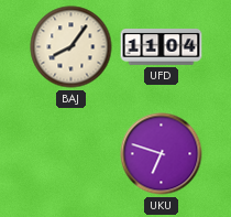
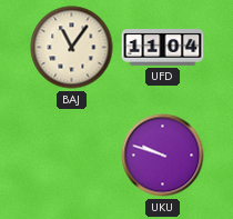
BAJ: 8:06 -> 11:06 (72, 48)
UKU: 6:48 -> 9:48 (163, 156)
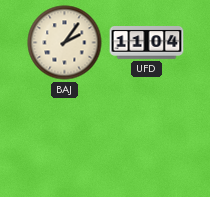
BAJ: 11:06 -> 2:06 (65, 43)
UKU: 9:48 -> none (163, 156)
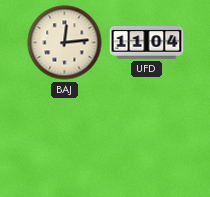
BAJ: 2:06 -> 12:14 (65, 43)
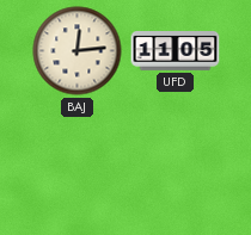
UFD: 11:04 -> 11:05 (176, 51)
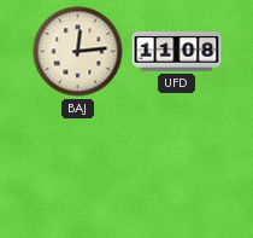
UFD: 11:05 -> 11:08 (177, 52)
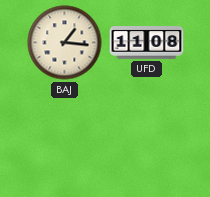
BAJ: 12:14 -> 1:16 (65, 43)
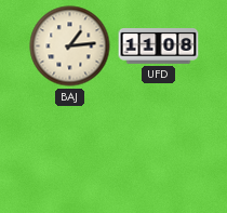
BAJ: 1:16 -> 1:14 (70, 46)
